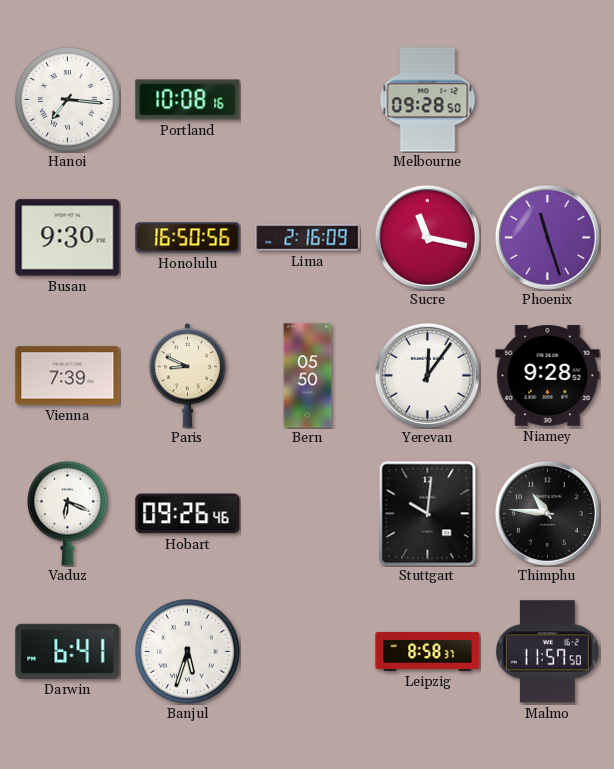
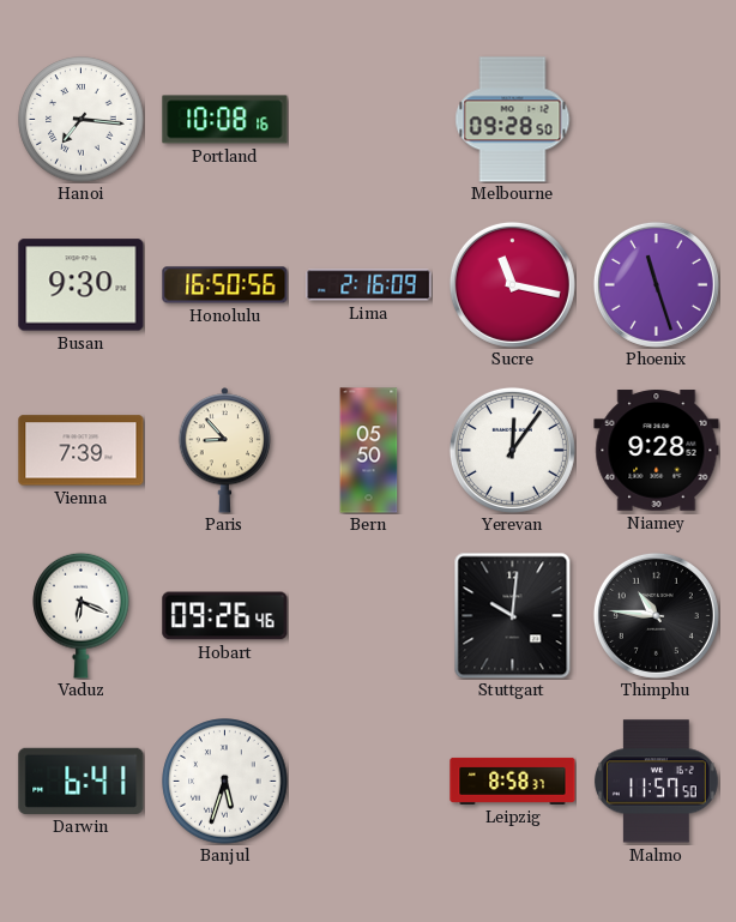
Paris: 8:49 -> 8:53 (225, 451)
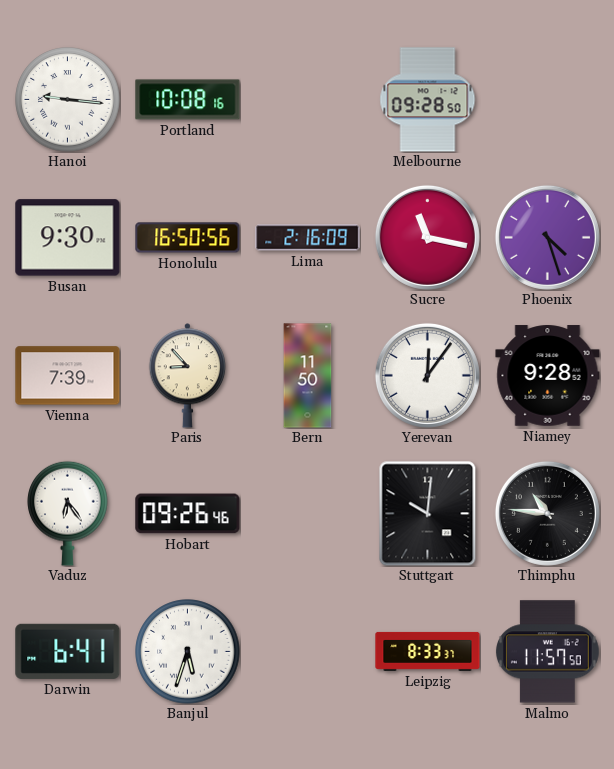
Hanoi: 7:16 -> 9:16 (68, 100)
Phoenix: 11:27 -> 4:27 (547, 237)
Bern: 05:50 -> 11:50 (308, 376)
Vaduz: 6:19 -> 6:24 (68, 513)
Leipzig: 8:58 -> 8:33 (428, 651)
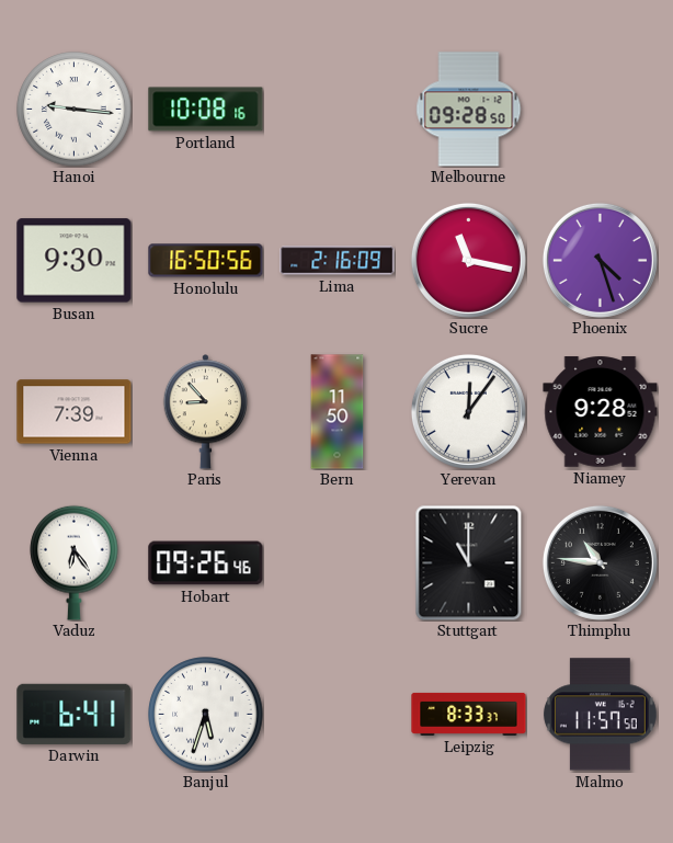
Stuttgart: 10:01 -> 11:00 (469, 562)
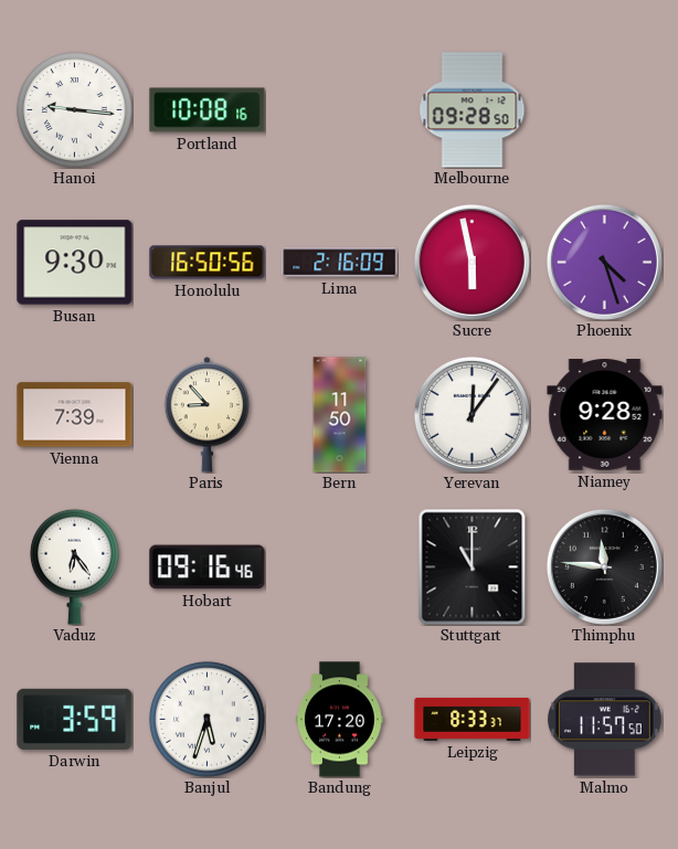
Sucre: 11:17 -> 5:58 (472, 262)
Hobart: 09:26 -> 09:16 (208, 567)
Thimphu: 10:46 -> 11:46 (604, 566)
Darwin: 6:41 -> 3:59 (75, 719)
Bandung: none -> 17:20 (339, 720)
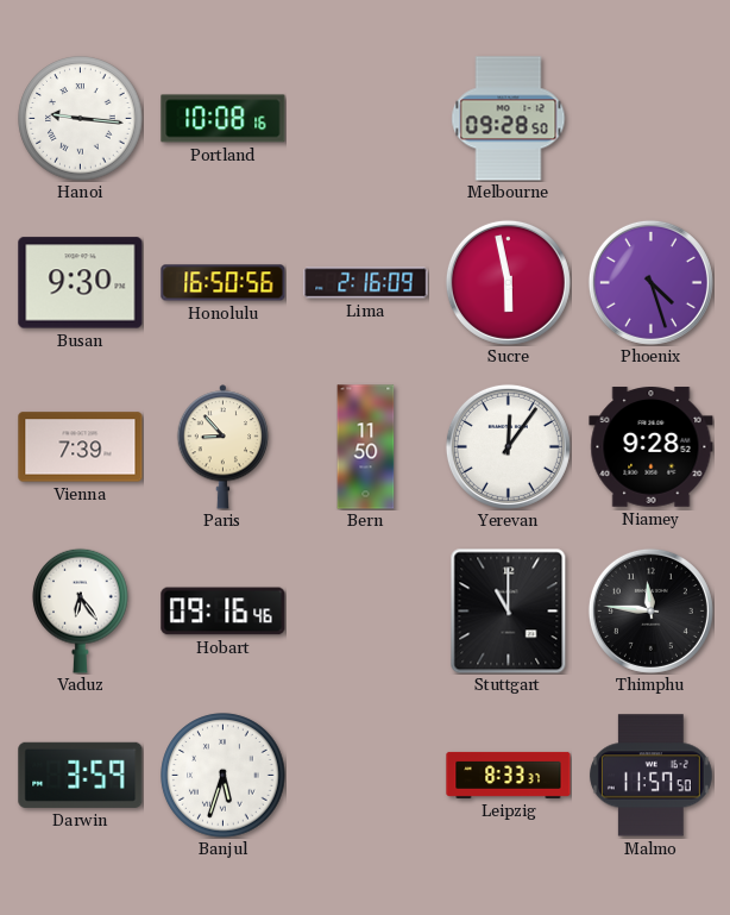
Bandung: 17:20 -> none (339, 720)
